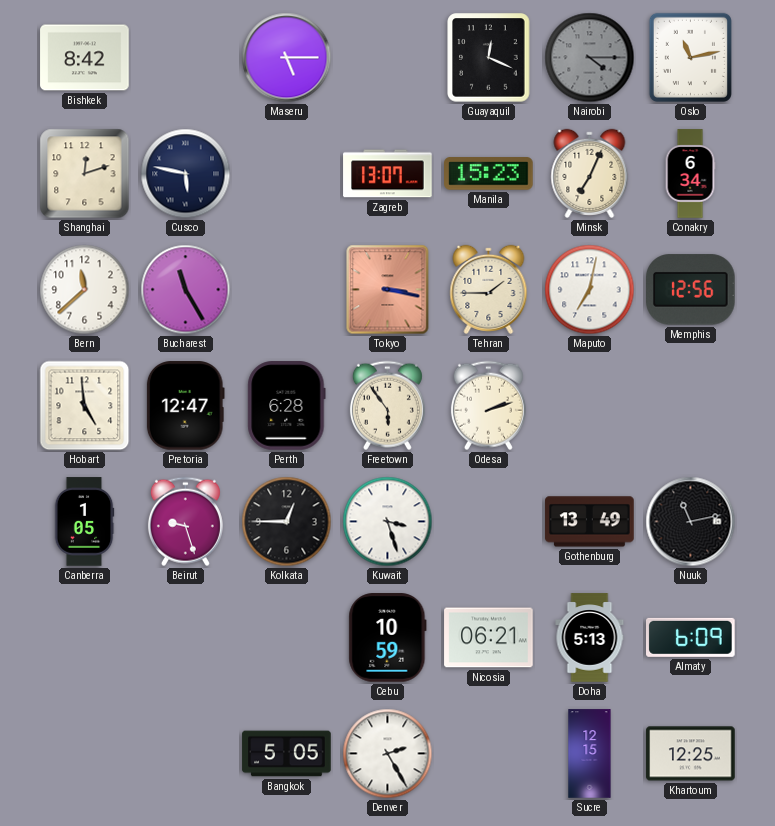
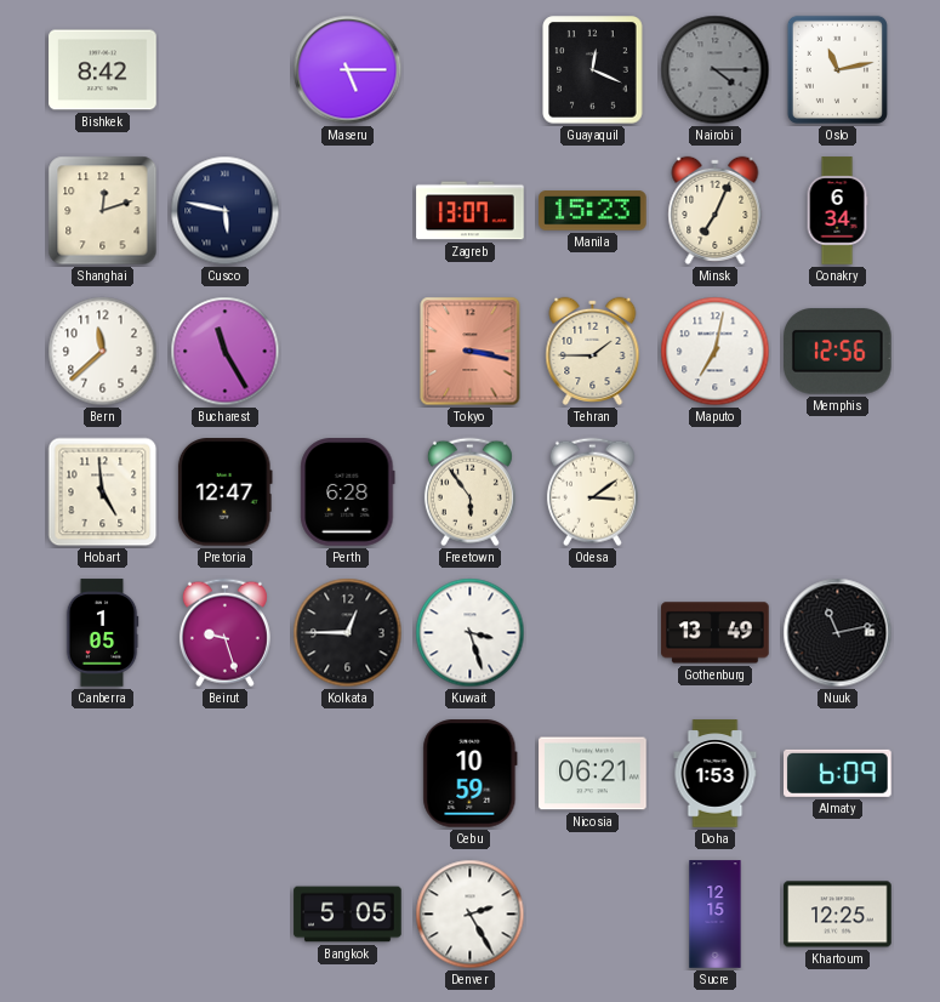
Odesa: 2:12 -> 3:09 (592, 493)
Doha: 5:13 -> 1:53 (716, 774)
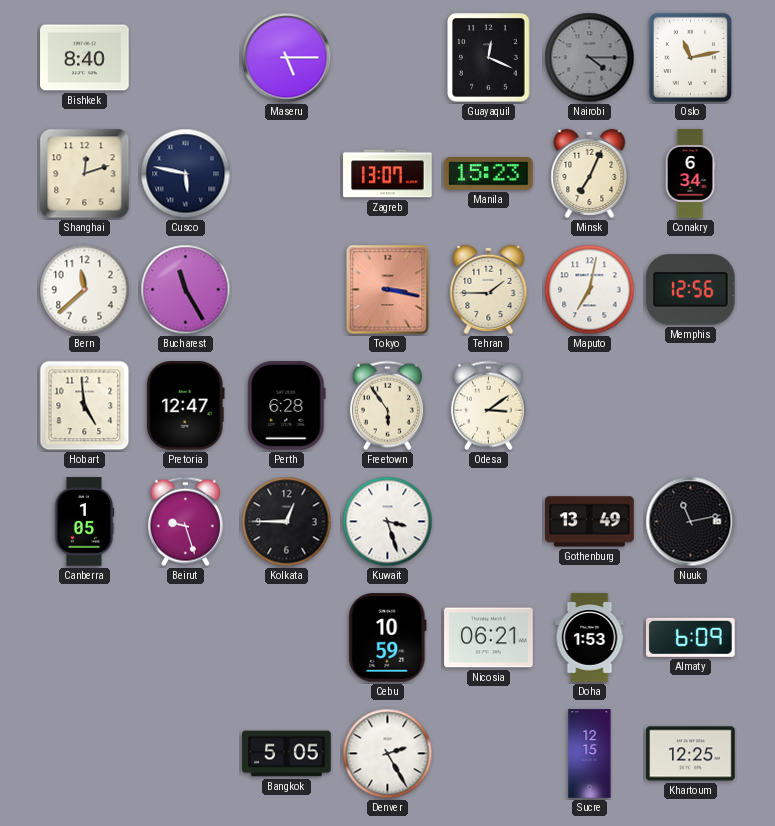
Bishkek: 8:42 -> 8:40 (85, 58)
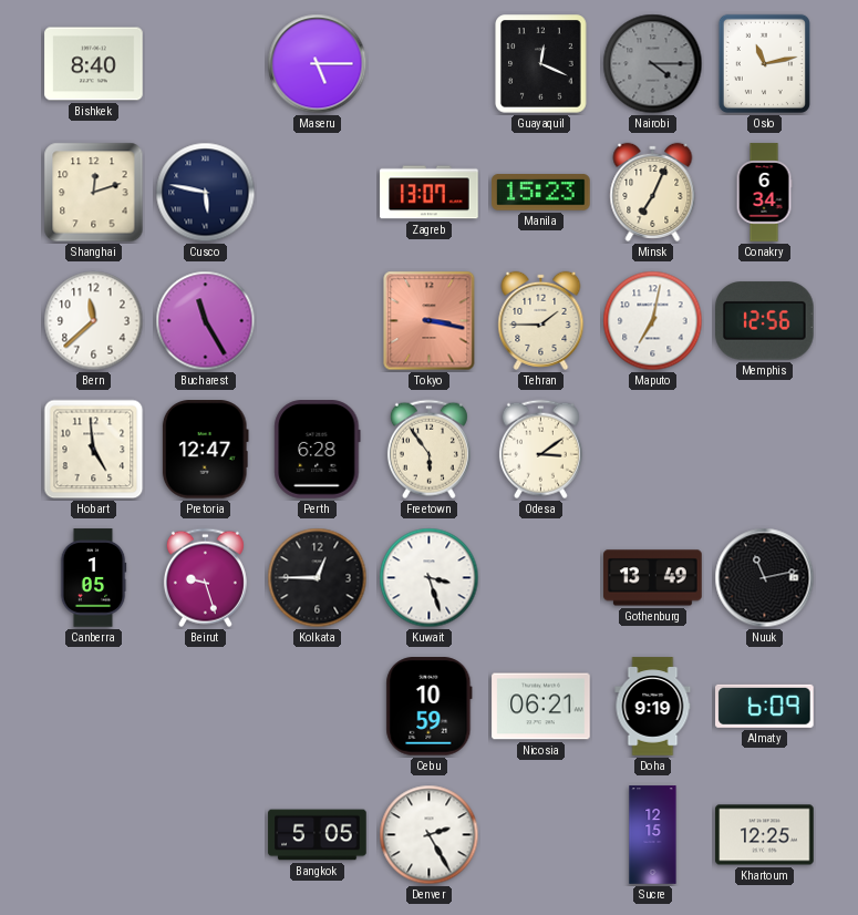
Doha: 1:53 -> 9:19 (653, 707)
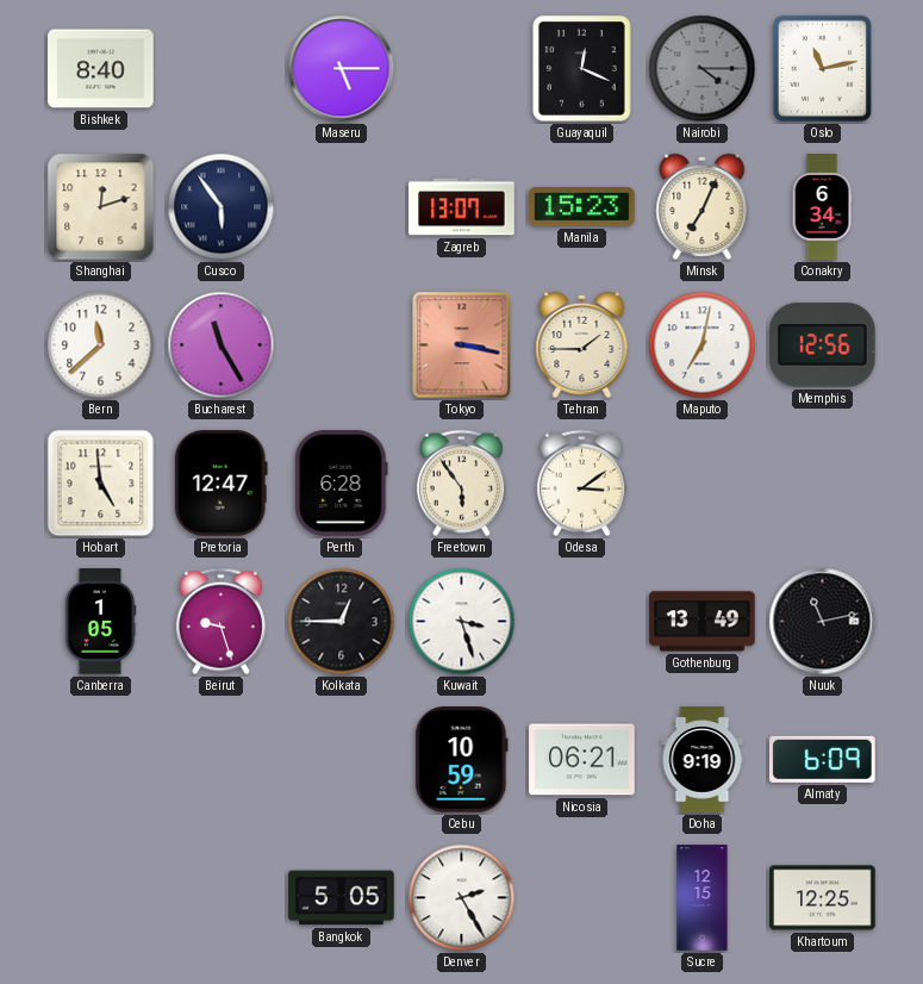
Cusco: 5:47 -> 5:54 (222, 207)
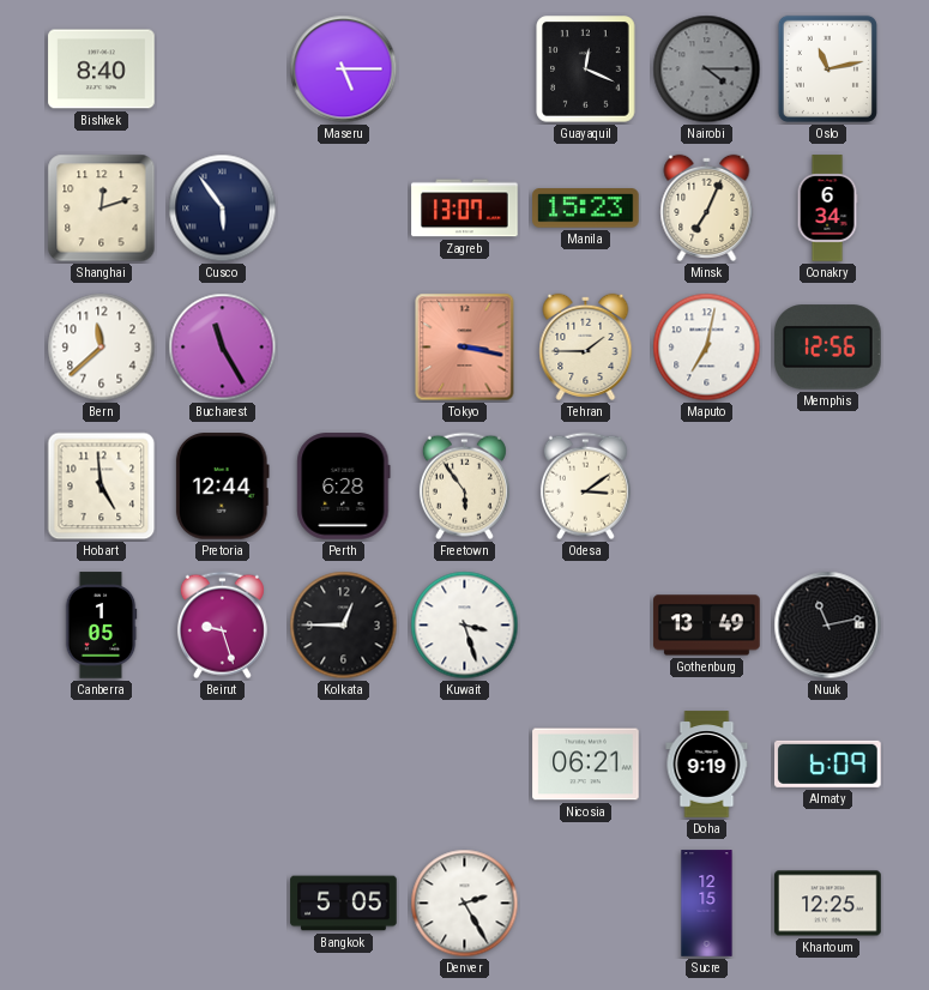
Pretoria: 12:47 -> 12:44 (222, 487)
Cebu: 10:59 -> none (462, 760)
